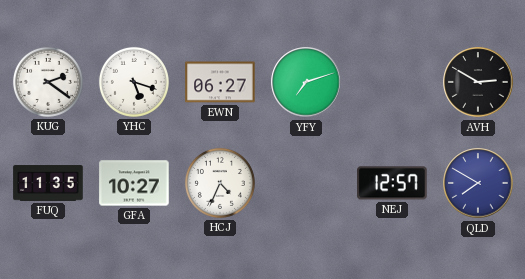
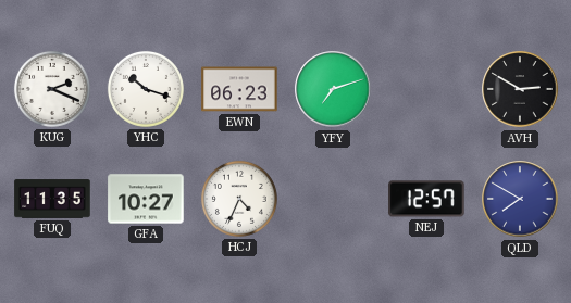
KUG: 2:21 -> 2:19 (52, 89)
YHC: 5:18 -> 10:18 (146, 89)
EWN: 06:27 -> 06:23 (239, 89)
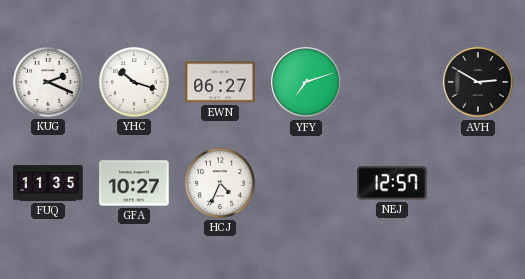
EWN: 06:23 -> 06:27 (220, 82)
QLD: 7:50 -> none (520, 199)
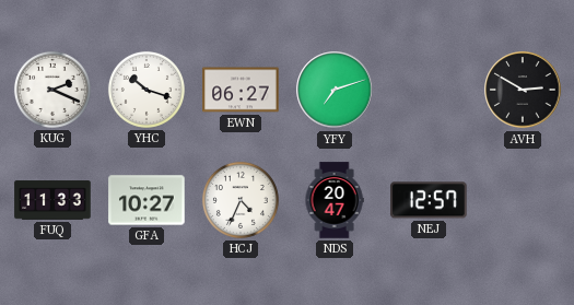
FUQ: 11:35 -> 11:33 (52, 200)
NDS: none -> 20:47 (335, 200)
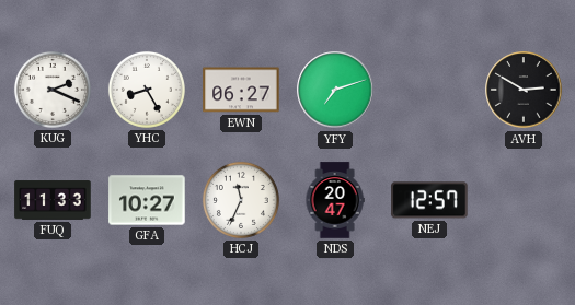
YHC: 10:18 -> 8:25 (147, 90)
HCJ: 4:34 -> 11:34 (241, 200)
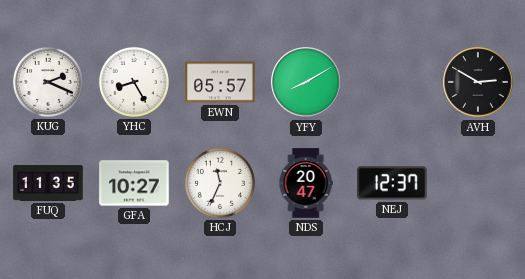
EWN: 06:27 -> 05:57 (220, 82)
YFY: 7:12 -> 8:10 (306, 82)
FUQ: 11:33 -> 11:35 (48, 183)
NEJ: 12:57 -> 12:37 (392, 183)
